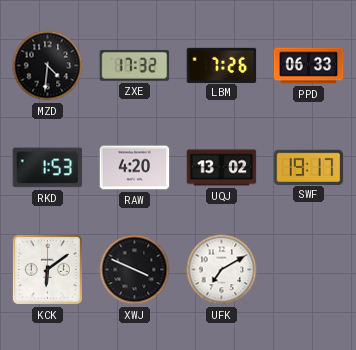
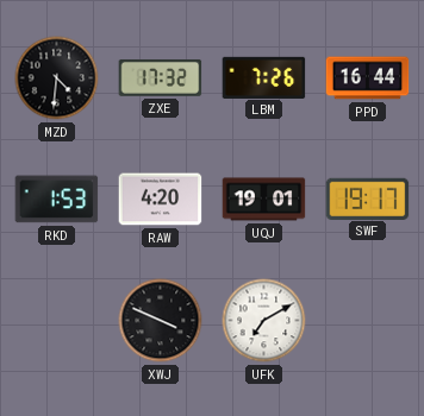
PPD: 06:33 -> 16:44 (368, 78)
UQJ: 13:02 -> 19:01 (264, 200)
KCK: 6:09 -> none (47, 269)
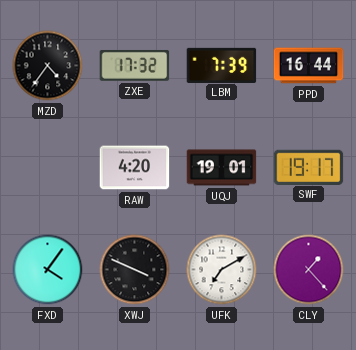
MZD: 4:31 -> 4:36 (48, 66)
LBM: 7:26 -> 7:39 (222, 65)
RKD: 1:53 -> none (57, 200)
FXD: none -> 4:06 (48, 270)
CLY: none -> 1:23 (309, 270)
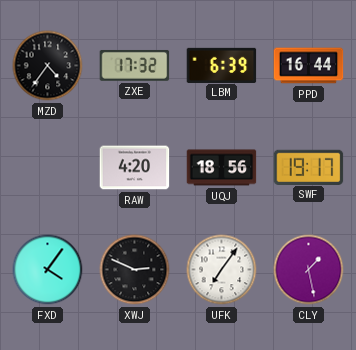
LBM: 7:39 -> 6:39 (222, 65)
UQJ: 19:01 -> 18:56 (222, 168)
XWJ: 3:49 -> 2:49 (135, 270)
UFK: 7:10 -> 7:06 (222, 270)
CLY: 1:23 -> 1:28 (309, 270)
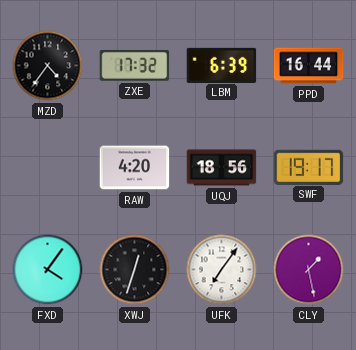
XWJ: 2:49 -> 12:33 (135, 270)
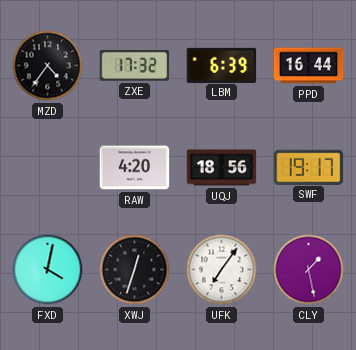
FXD: 4:06 -> 4:02 (48, 270)
